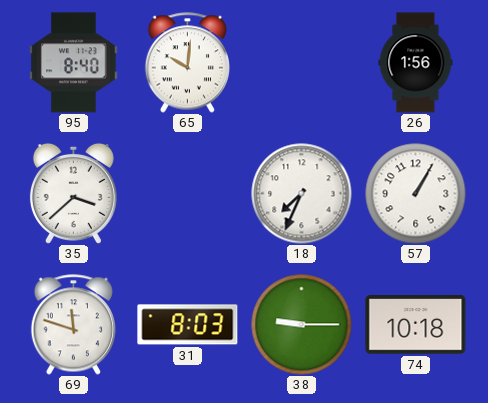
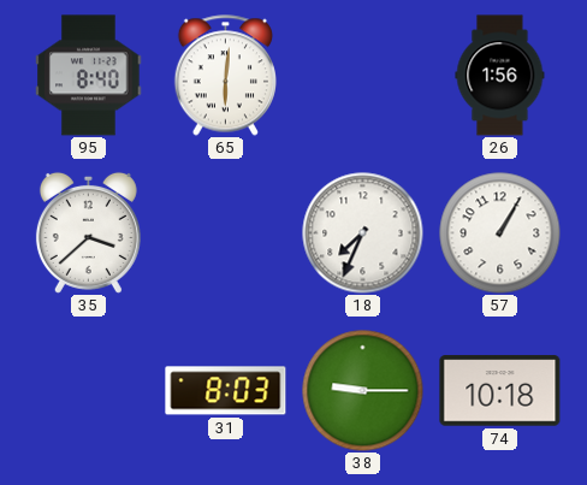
65: 10:01 -> 6:01 (225, 76)
69: 11:48 -> none (73, 325)
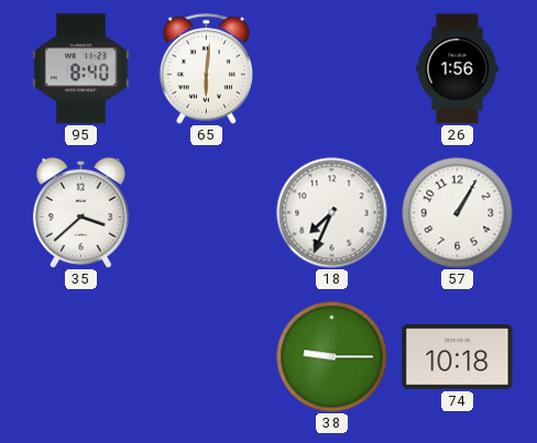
31: 8:03 -> none (226, 391)
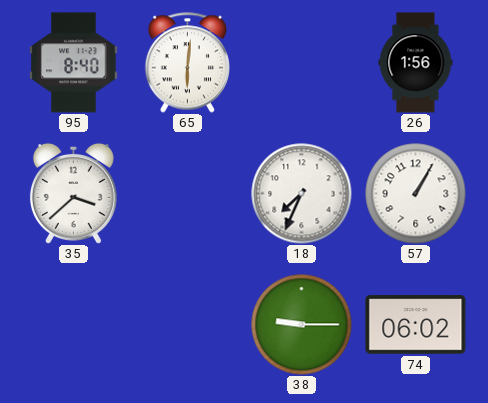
74: 10:18 -> 06:02 (416, 325)
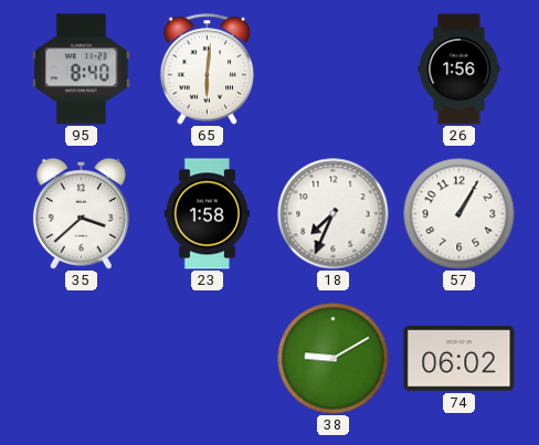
23: none -> 1:58 (207, 214)
38: 9:15 -> 9:10 (334, 359)
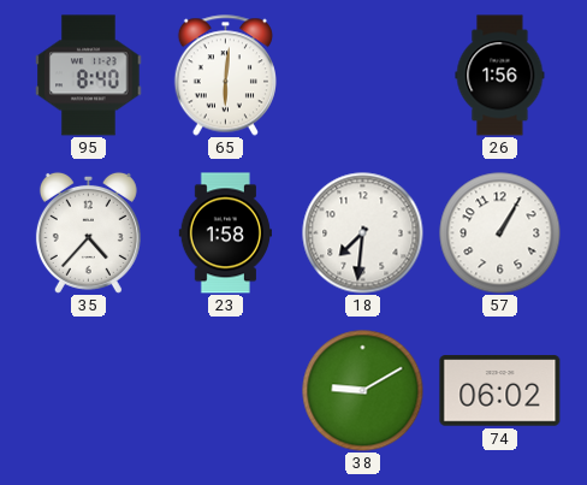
35: 3:38 -> 4:37 (88, 232)
18: 7:34 -> 7:31 (363, 233)
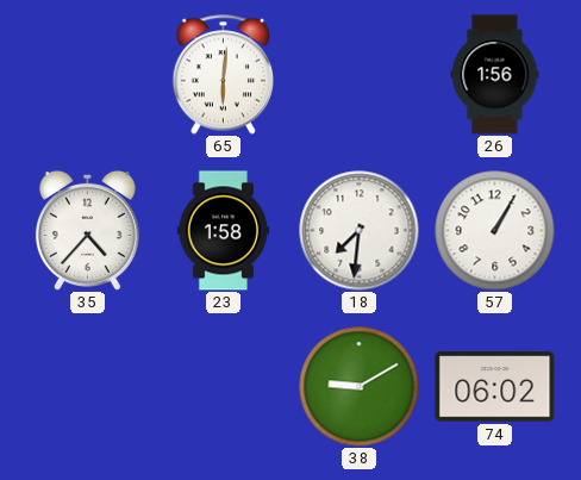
95: 8:40 -> none (89, 76)
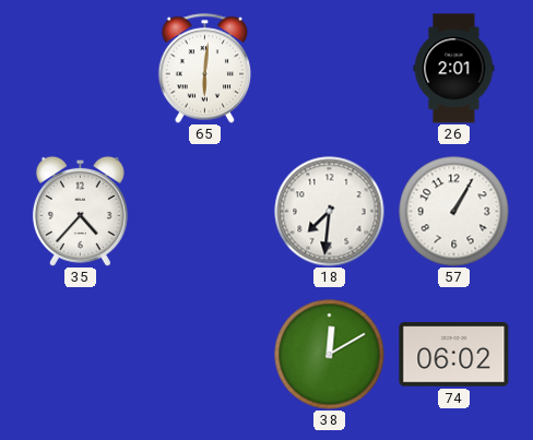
26: 1:56 -> 2:01 (454, 69)
23: 1:58 -> none (223, 231)
38: 9:10 -> 12:10 (330, 355)
